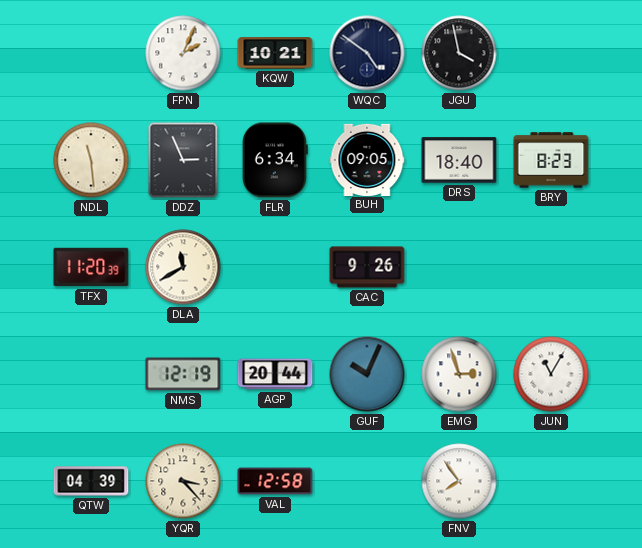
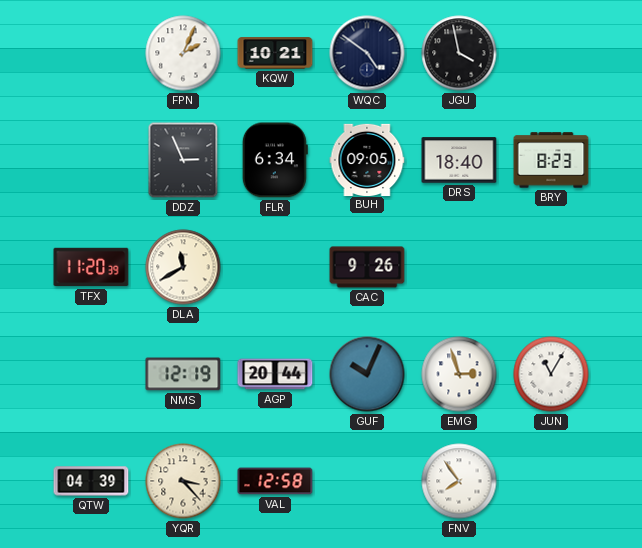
NDL: 11:29 -> none (91, 160)
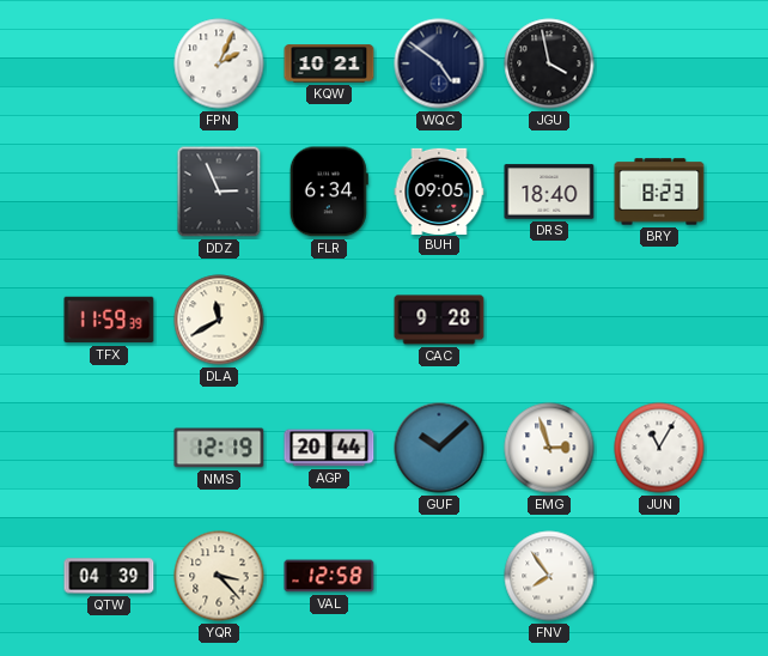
TFX: 11:20 -> 11:59 (109, 320)
CAC: 9:26 -> 9:28 (439, 320)
GUF: 10:04 -> 10:08 (439, 448)
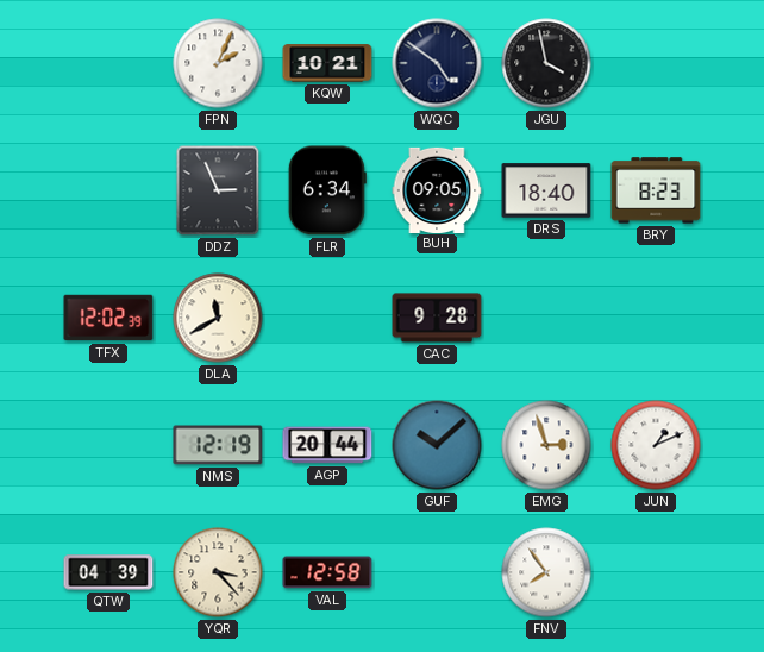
TFX: 11:59 -> 12:02 (108, 318)
JUN: 11:05 -> 1:11 (656, 445)
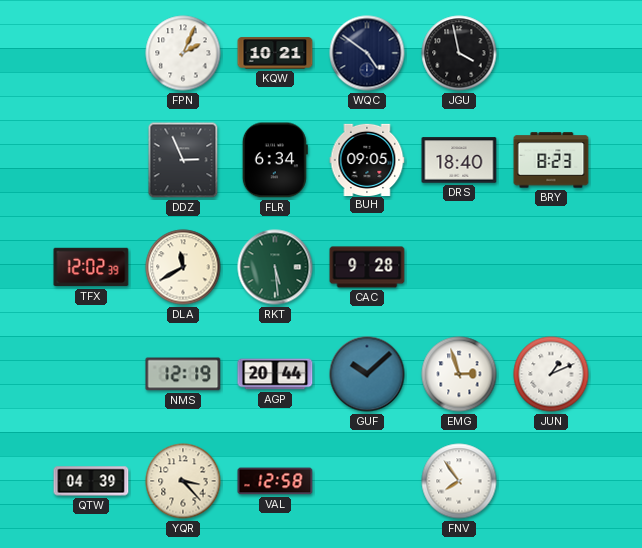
RKT: none -> 5:29 (275, 267)
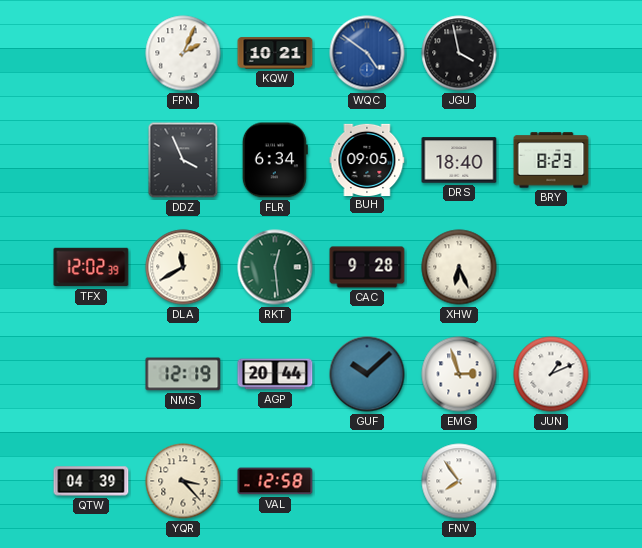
WQC dial: navy -> blue (367, 53)
DDZ: 2:56 -> 3:56 (183, 160)
RKT: 5:29 -> 12:29 (275, 267)
XHW: none -> 6:26 (459, 267)
